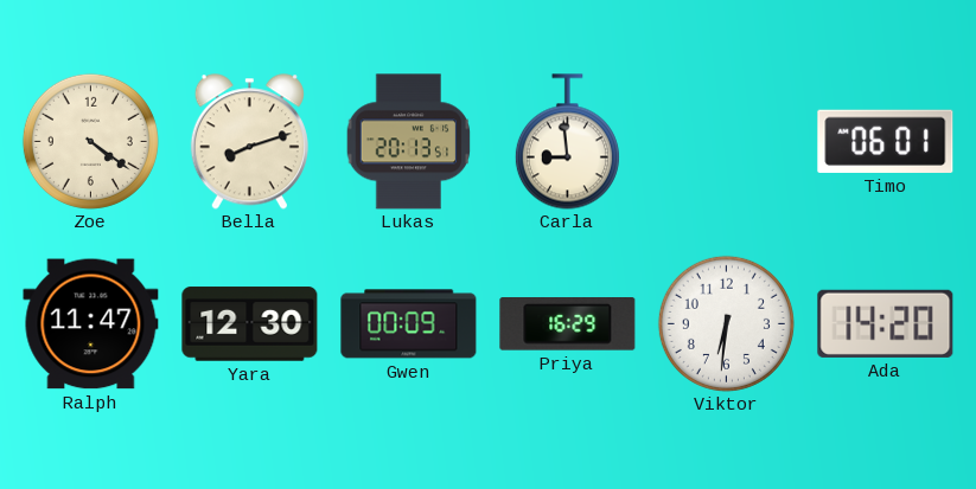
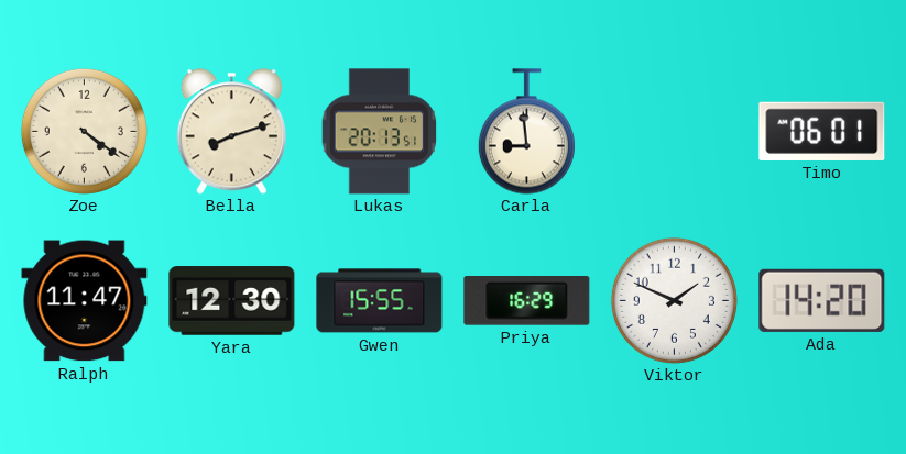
Gwen: 00:09 -> 15:55 (380, 301)
Viktor: 6:31 -> 1:49 (674, 300)
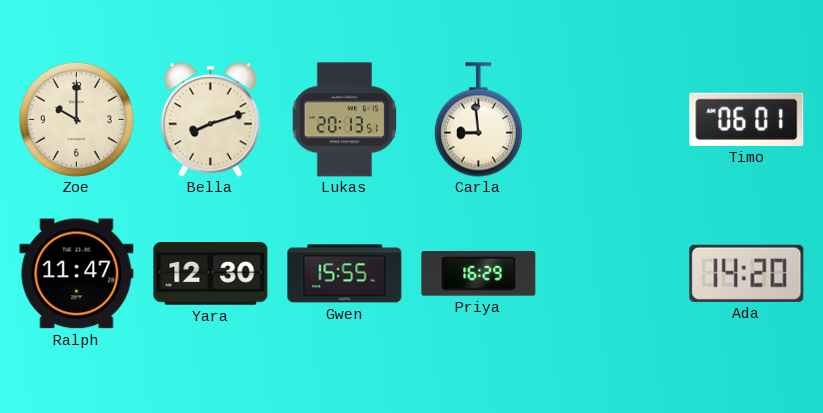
Zoe: 4:21 -> 10:00 (76, 119)
Viktor: 1:49 -> none (674, 300)
